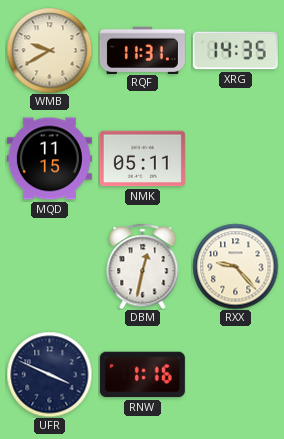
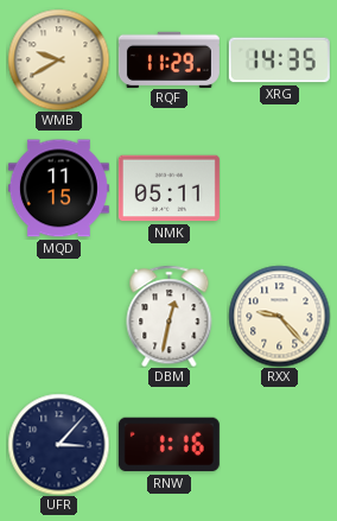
RQF: 11:31 -> 11:29 (168, 59)
UFR: 3:49 -> 3:07 (58, 444)
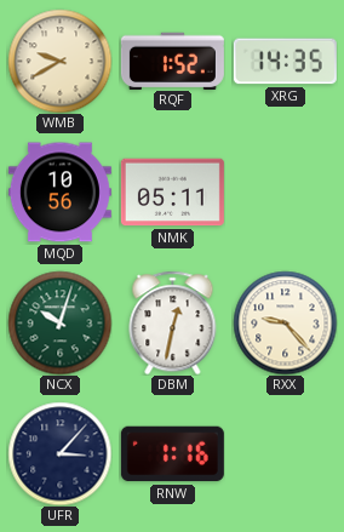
RQF: 11:29 -> 1:52 (172, 61)
MQD: 11:15 -> 10:56 (59, 193)
NCX: none -> 10:03 (59, 322)
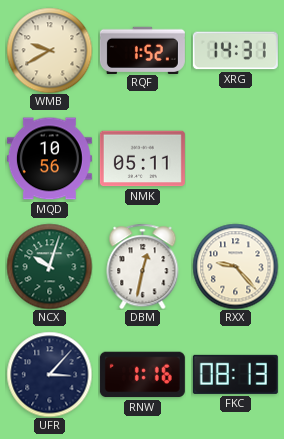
XRG: 14:35 -> 14:31 (235, 51)
FKC: none -> 08:13 (235, 374)
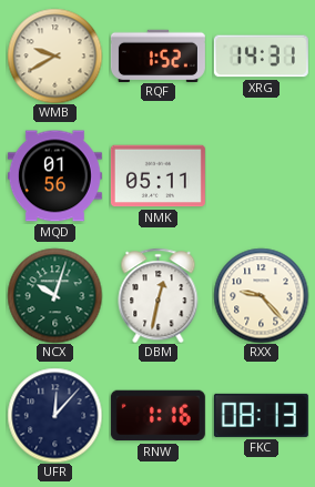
MQD: 10:56 -> 01:56 (54, 176)
UFR: 3:07 -> 12:07 (54, 415)
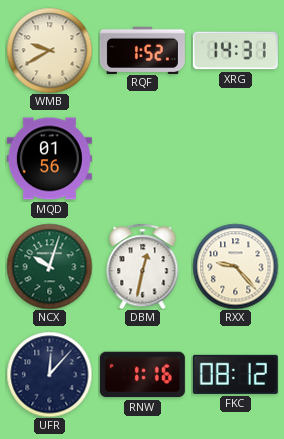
NMK: 05:11 -> none (157, 176)
FKC: 08:13 -> 08:12 (235, 374)
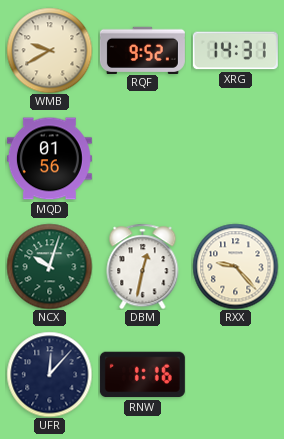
RQF: 1:52 -> 9:52 (142, 50)
FKC: 08:12 -> none (235, 374)
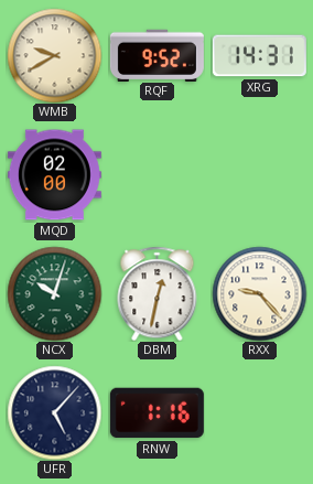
MQD: 01:56 -> 02:00 (54, 175)
UFR: 12:07 -> 5:07 (54, 412)
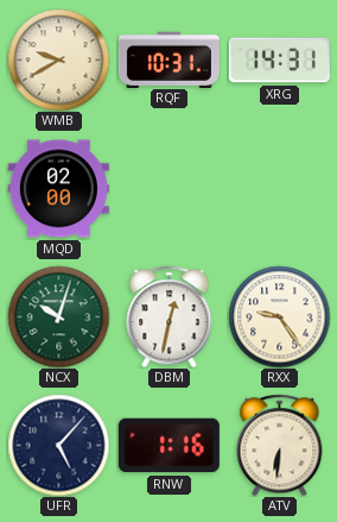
RQF: 9:52 -> 10:31 (168, 59)
RXX: 9:23 -> 9:24 (279, 316)
ATV: none -> 6:31 (280, 445)
